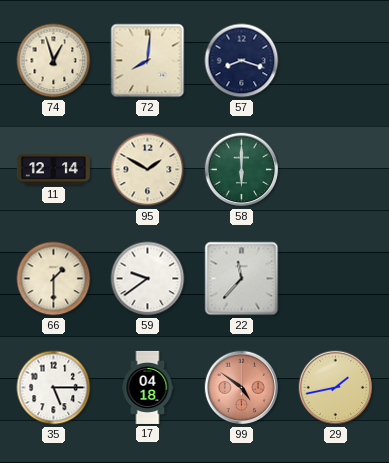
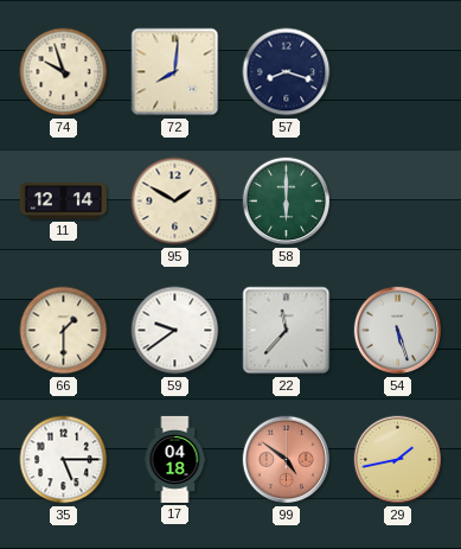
74: 12:57 -> 9:57 (64, 72)
54: none -> 5:27 (398, 331)
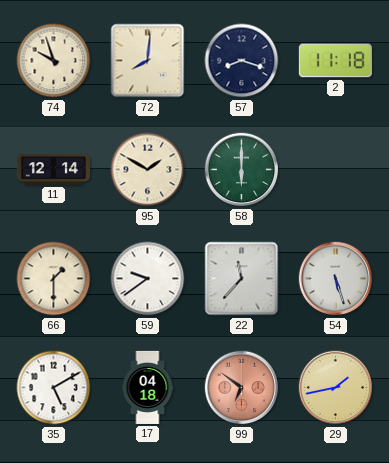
2: none -> 11:18 (335, 61)
35: 5:15 -> 5:10 (54, 388)
99: 4:51 -> 6:51 (242, 388)
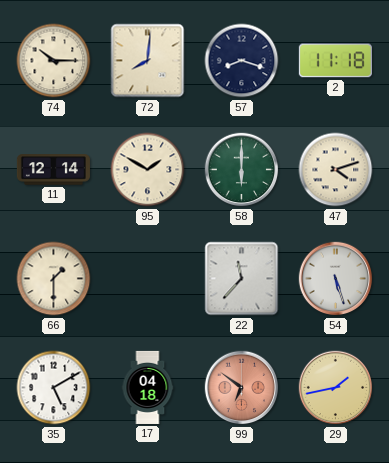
74: 9:57 -> 10:15 (54, 61)
47: none -> 4:12 (336, 170)
59: 9:39 -> none (148, 279)
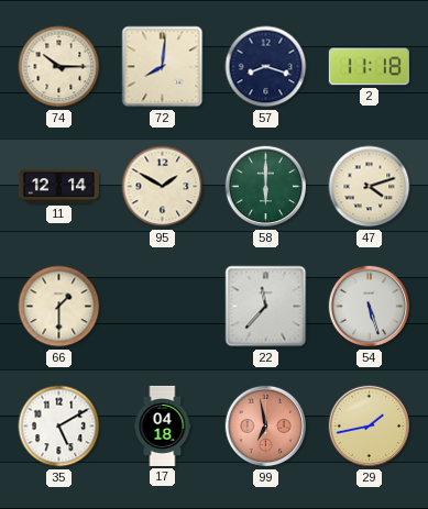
99: 6:51 -> 6:58 (266, 427)
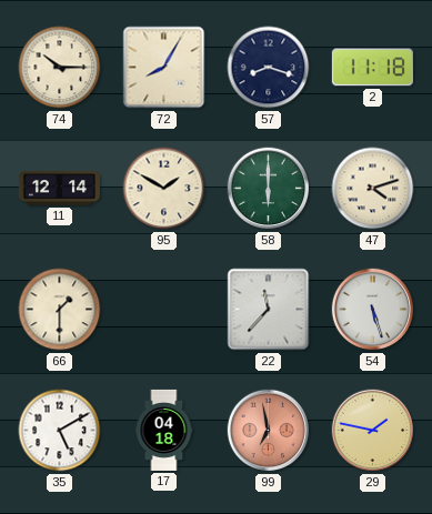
72: 8:01 -> 8:05 (164, 68)
29: 1:43 -> 1:47 (373, 431)
